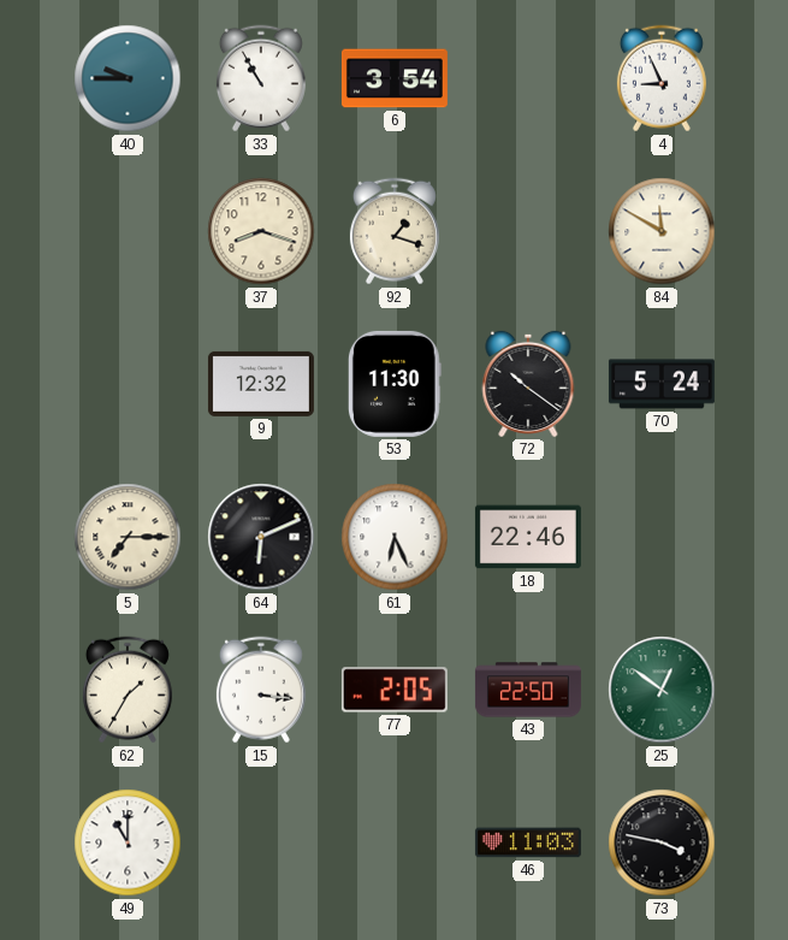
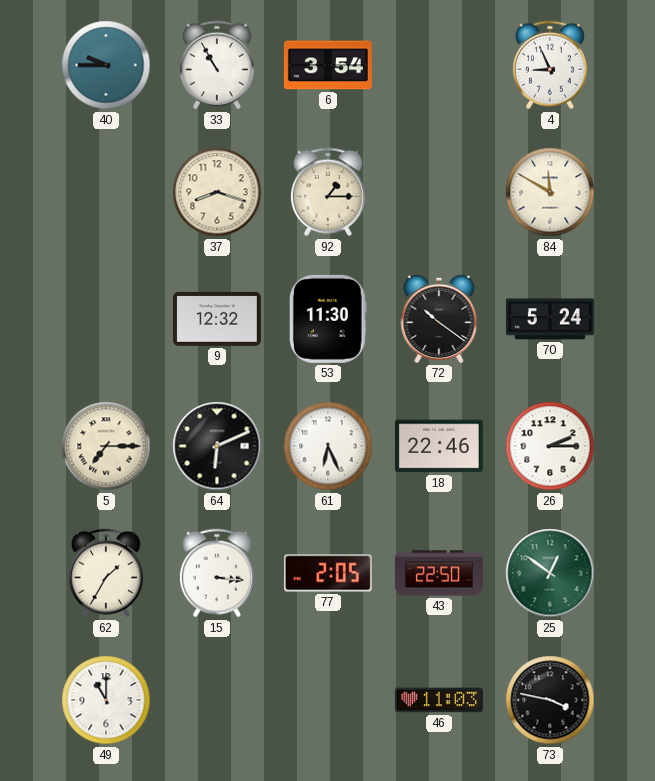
92: 1:18 -> 1:15 (328, 192)
26: none -> 2:15 (550, 446)
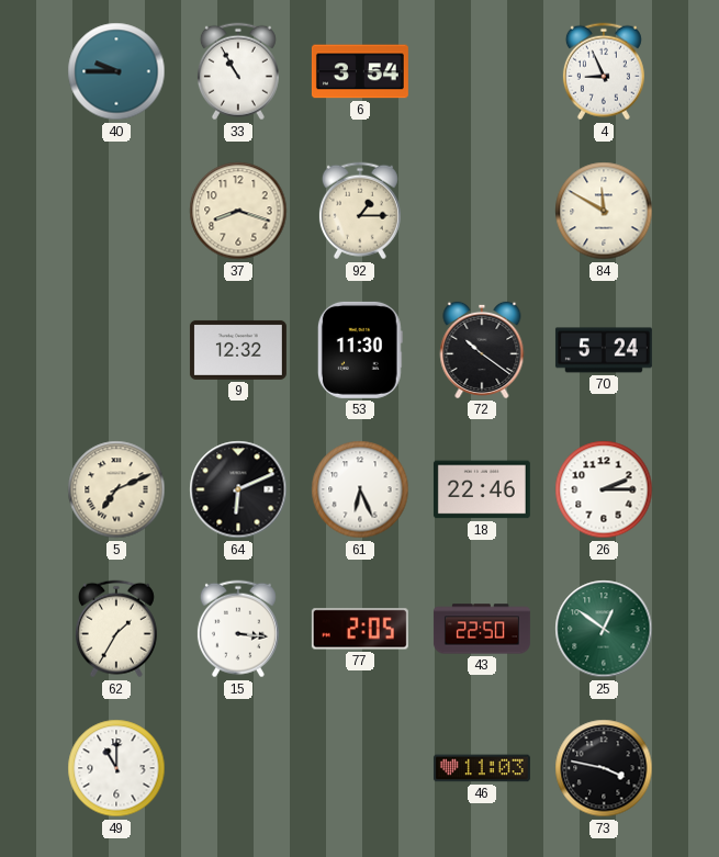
5: 7:15 -> 7:11 (116, 489)
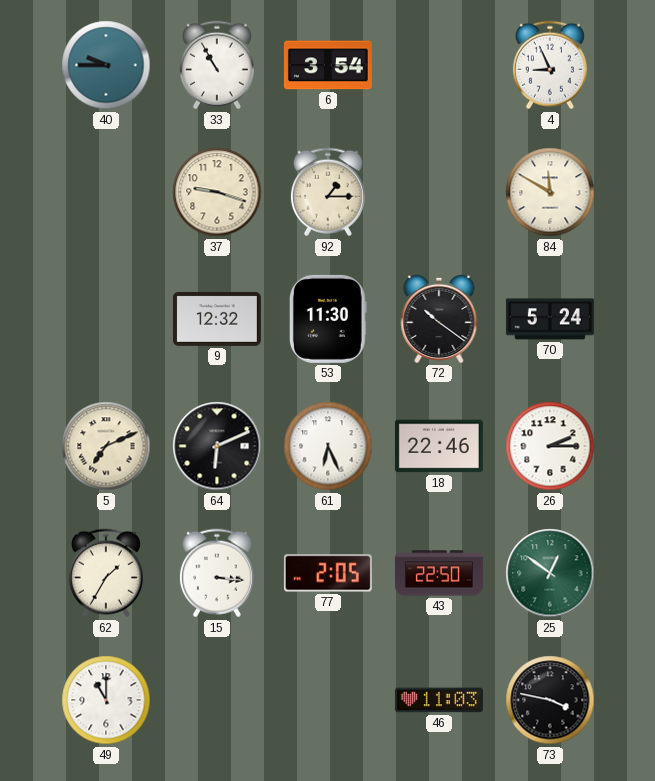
37: 8:18 -> 9:18 (217, 192)
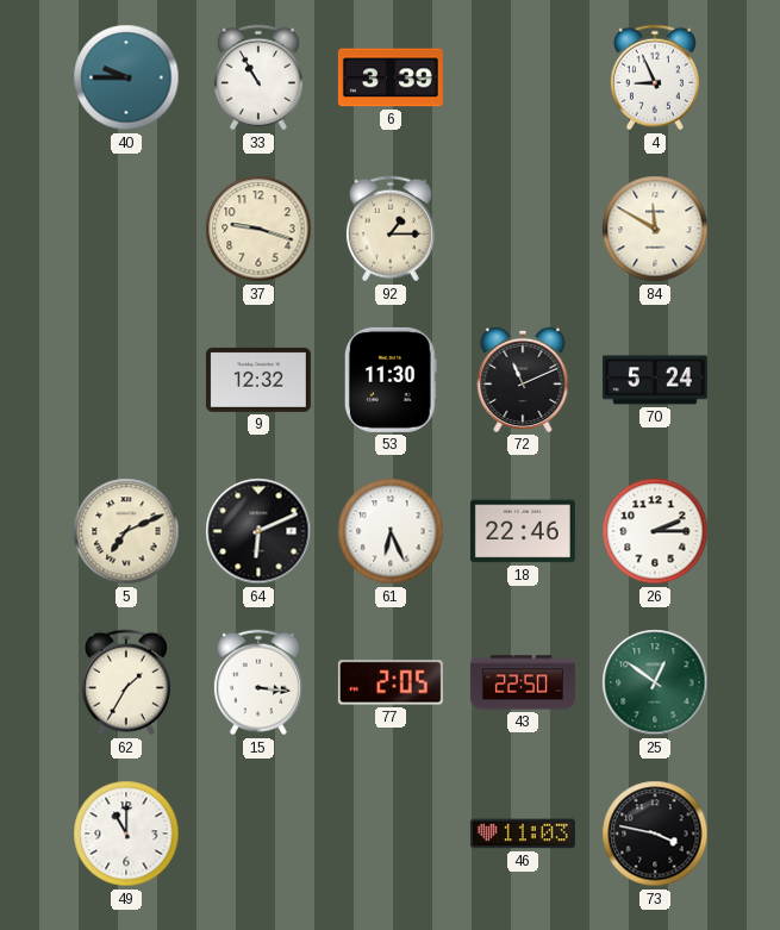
6: 3:54 -> 3:39 (391, 77)
72: 10:21 -> 11:11 (523, 380)
